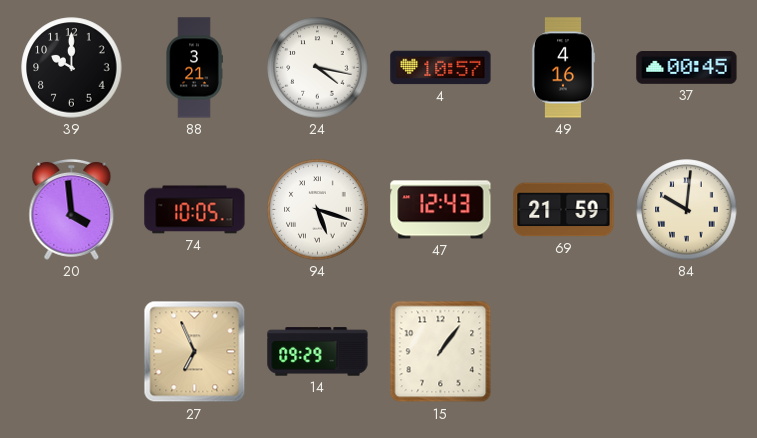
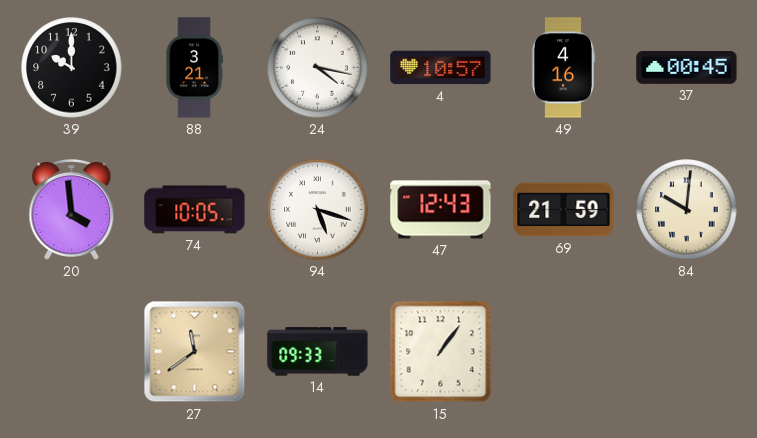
27: 6:56 -> 11:39 (195, 352)
14: 09:29 -> 09:33 (318, 352)
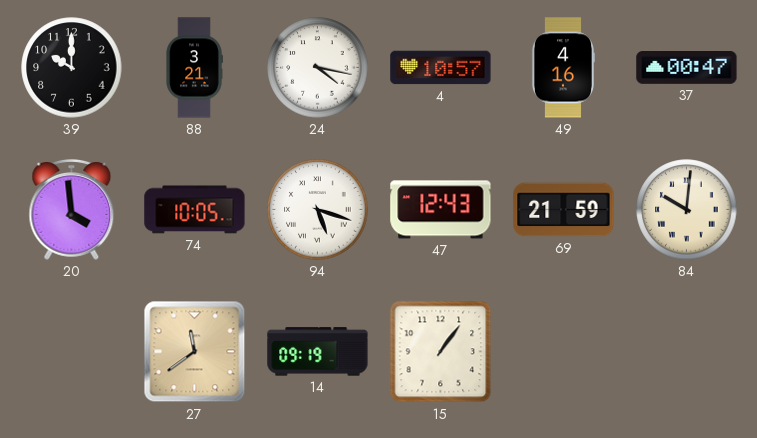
37: 00:45 -> 00:47 (687, 68)
14: 09:33 -> 09:19 (318, 352)
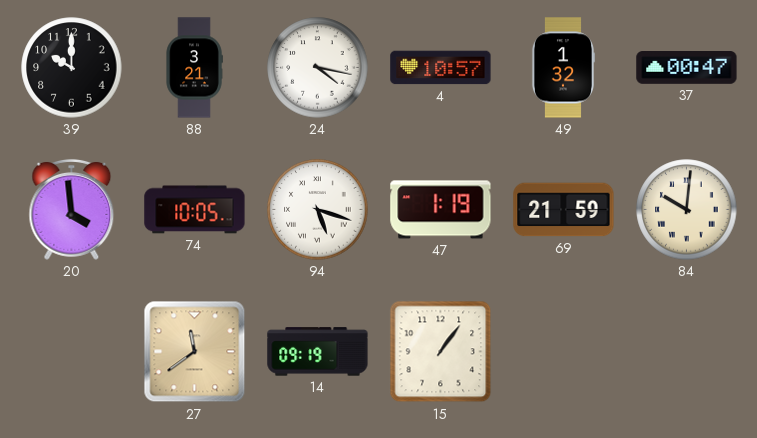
49: 4:16 -> 1:32 (562, 68)
47: 12:43 -> 1:19 (441, 210)
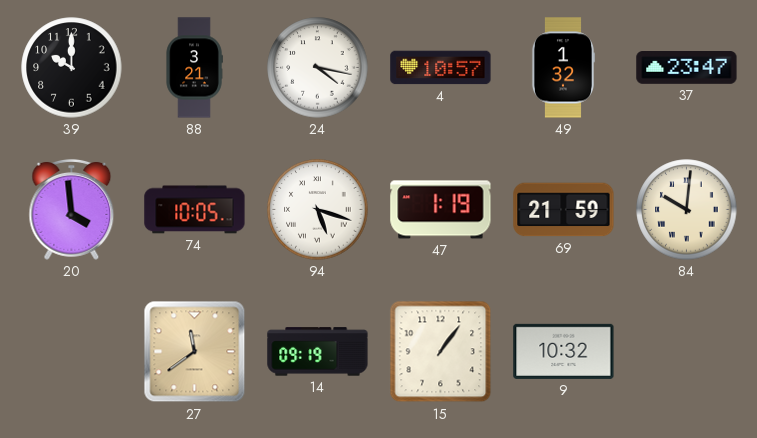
37: 00:47 -> 23:47 (687, 68)
9: none -> 10:32 (564, 351)
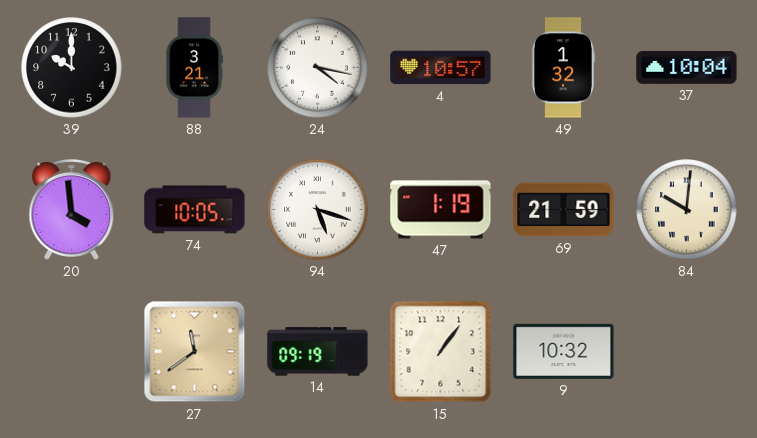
37: 23:47 -> 10:04 (687, 68)
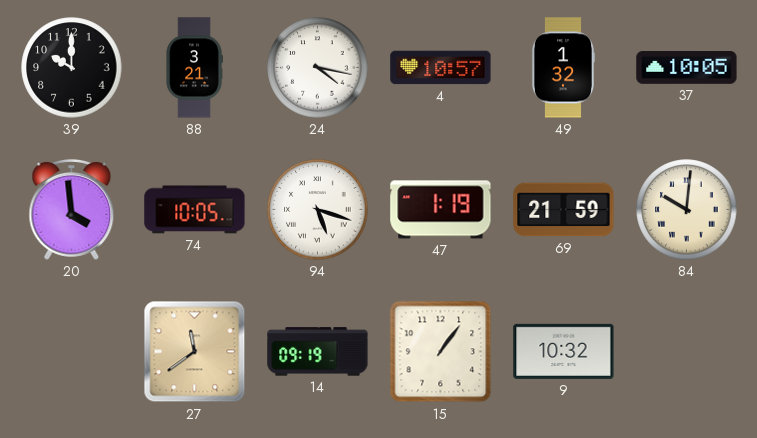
37: 10:04 -> 10:05 (687, 68)
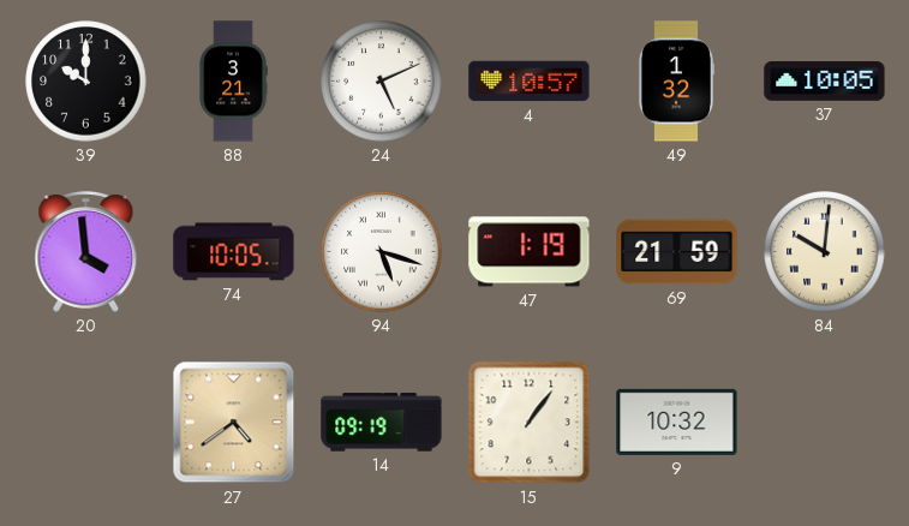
24: 4:17 -> 5:11 (382, 82)
27: 11:39 -> 4:39 (234, 423)
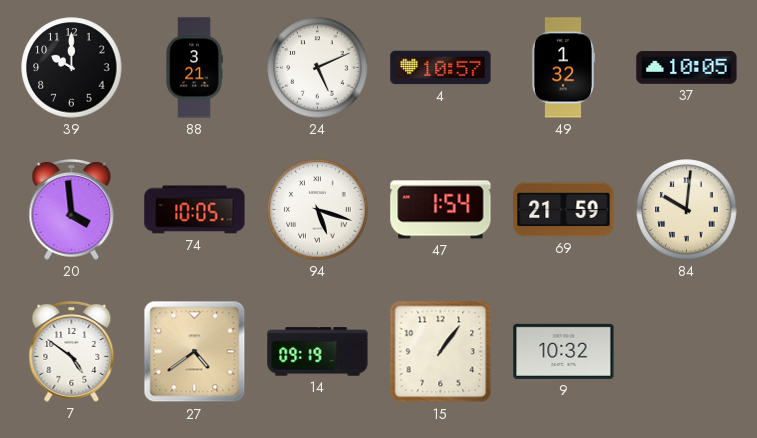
47: 1:19 -> 1:54 (441, 210)
7: none -> 4:51 (72, 351)
